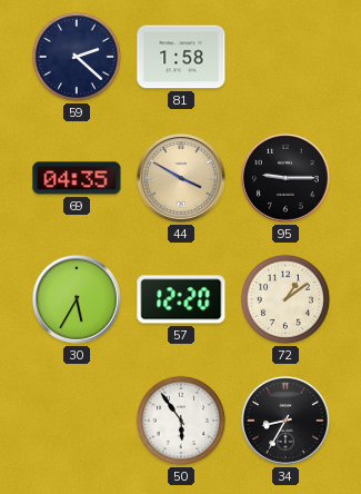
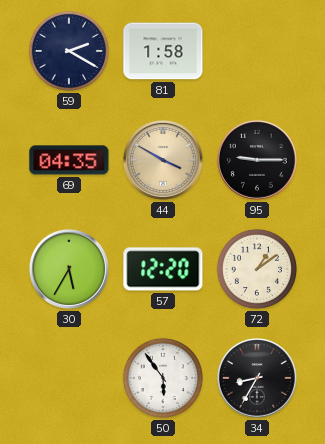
59: 2:22 -> 2:20 (69, 51)
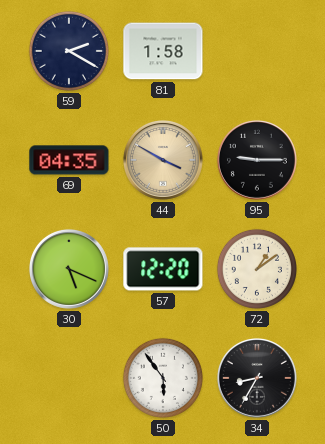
30: 5:35 -> 5:19 (69, 269)
